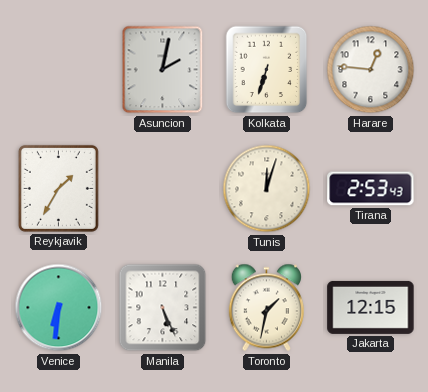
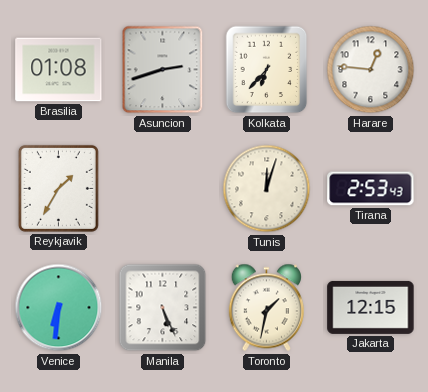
Brasilia: none -> 01:08 (59, 70)
Asuncion: 2:02 -> 2:42 (163, 70)
Kolkata: 6:33 -> 6:37 (267, 70)
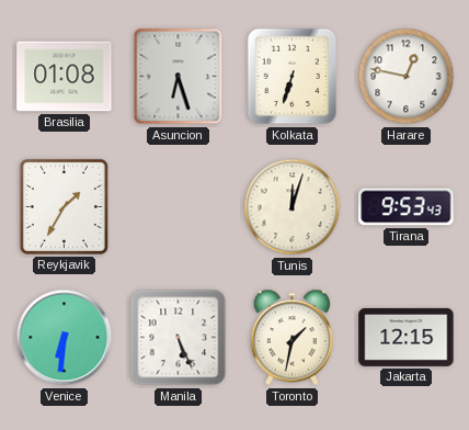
Asuncion: 2:42 -> 6:27 (179, 77)
Kolkata: 6:37 -> 6:33 (293, 77)
Harare: 12:46 -> 12:47 (407, 77)
Tirana: 2:53 -> 9:53 (407, 207)
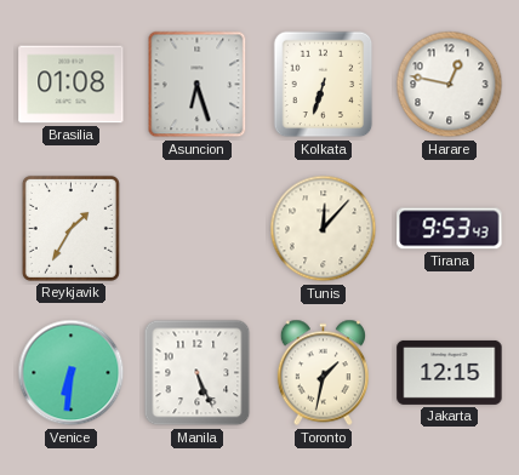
Tunis: 12:03 -> 12:07 (324, 229)
